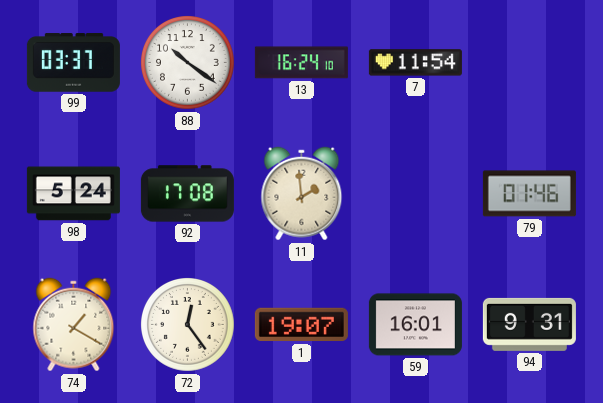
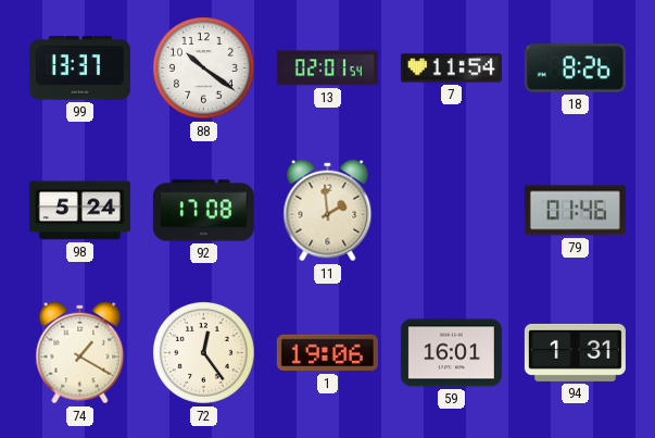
99: 03:37 -> 13:37 (79, 68)
13: 16:24 -> 02:01 (327, 68)
18: none -> 8:26 (575, 68)
1: 19:07 -> 19:06 (327, 353)
94: 9:31 -> 1:31 (575, 352)
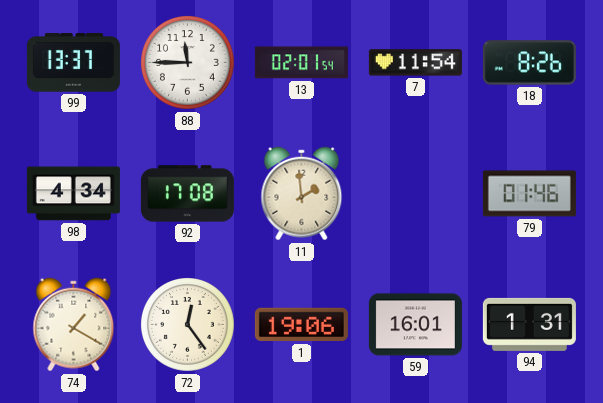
88: 10:21 -> 11:45 (188, 63)
98: 5:24 -> 4:34 (73, 194)
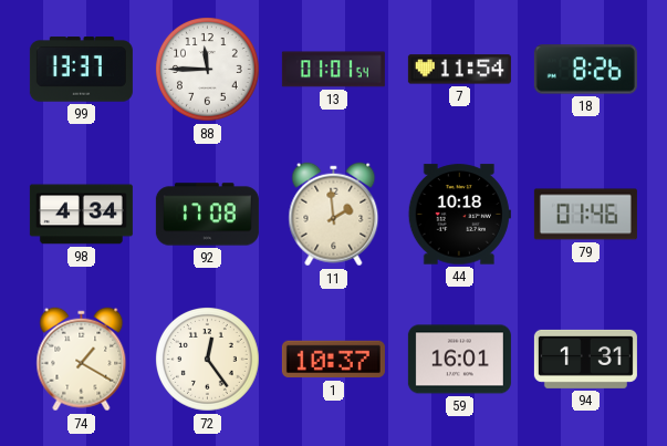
13: 02:01 -> 01:01 (333, 70)
44: none -> 10:18 (459, 215)
1: 19:06 -> 10:37 (333, 360)
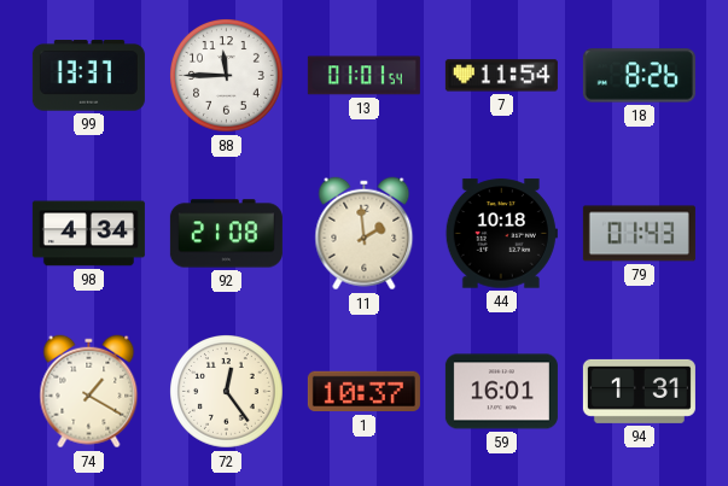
92: 17:08 -> 21:08 (226, 234)
79: 01:46 -> 01:43 (639, 234)
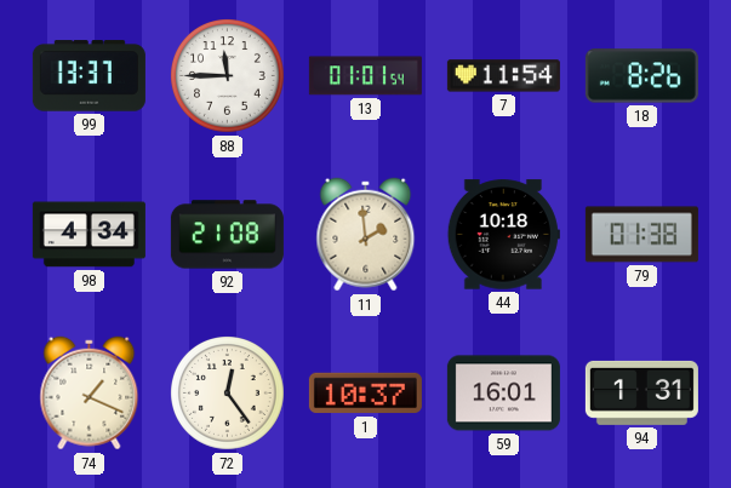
79: 01:43 -> 01:38 (641, 235)
74: 1:20 -> 1:19 (90, 394)
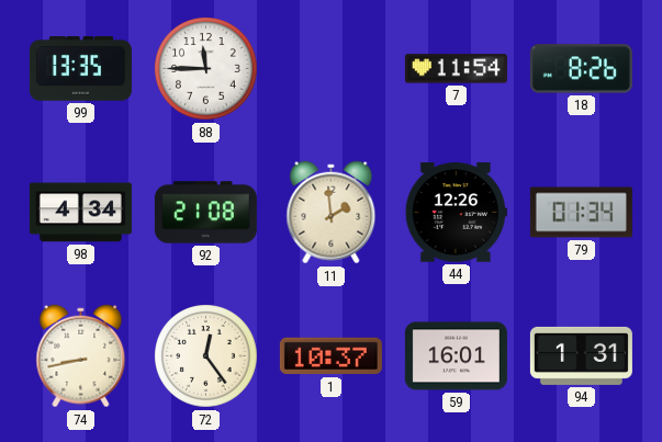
99: 13:37 -> 13:35 (80, 69)
13: 01:01 -> none (365, 76)
44: 10:18 -> 12:26 (456, 213)
79: 01:38 -> 01:34 (581, 213)
74: 1:19 -> 8:43 (81, 356)
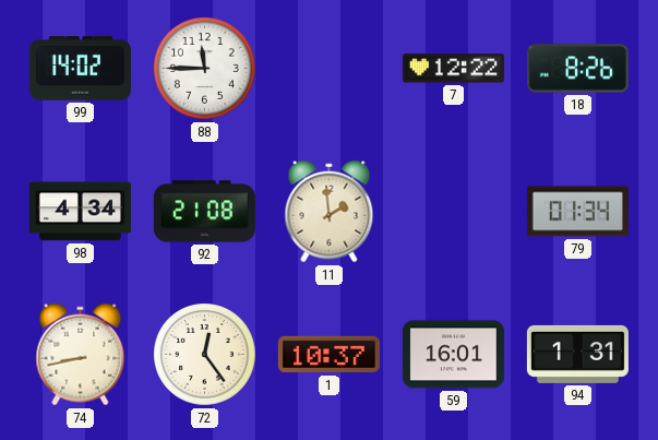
99: 13:35 -> 14:02 (80, 69)
7: 11:54 -> 12:22 (453, 69)
44: 12:26 -> none (456, 213)
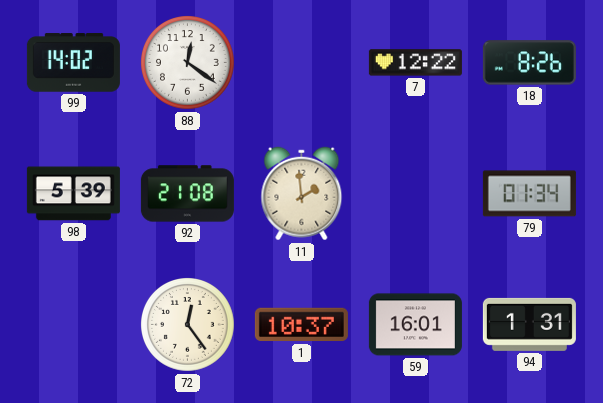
88: 11:45 -> 12:21 (188, 63)
98: 4:34 -> 5:39 (73, 194)
74: 8:43 -> none (81, 355)
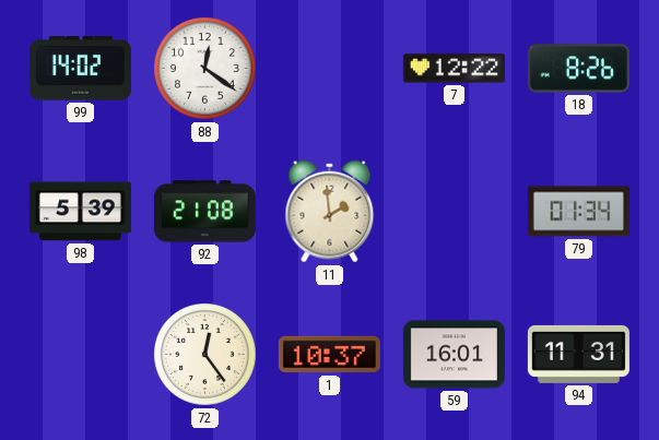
94: 1:31 -> 11:31 (578, 354)
